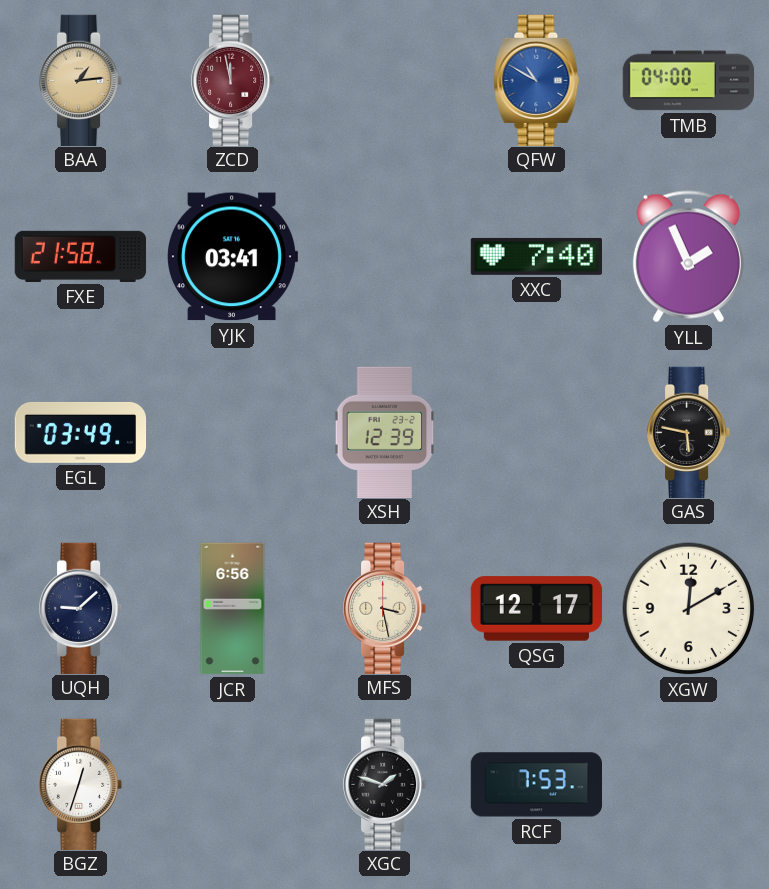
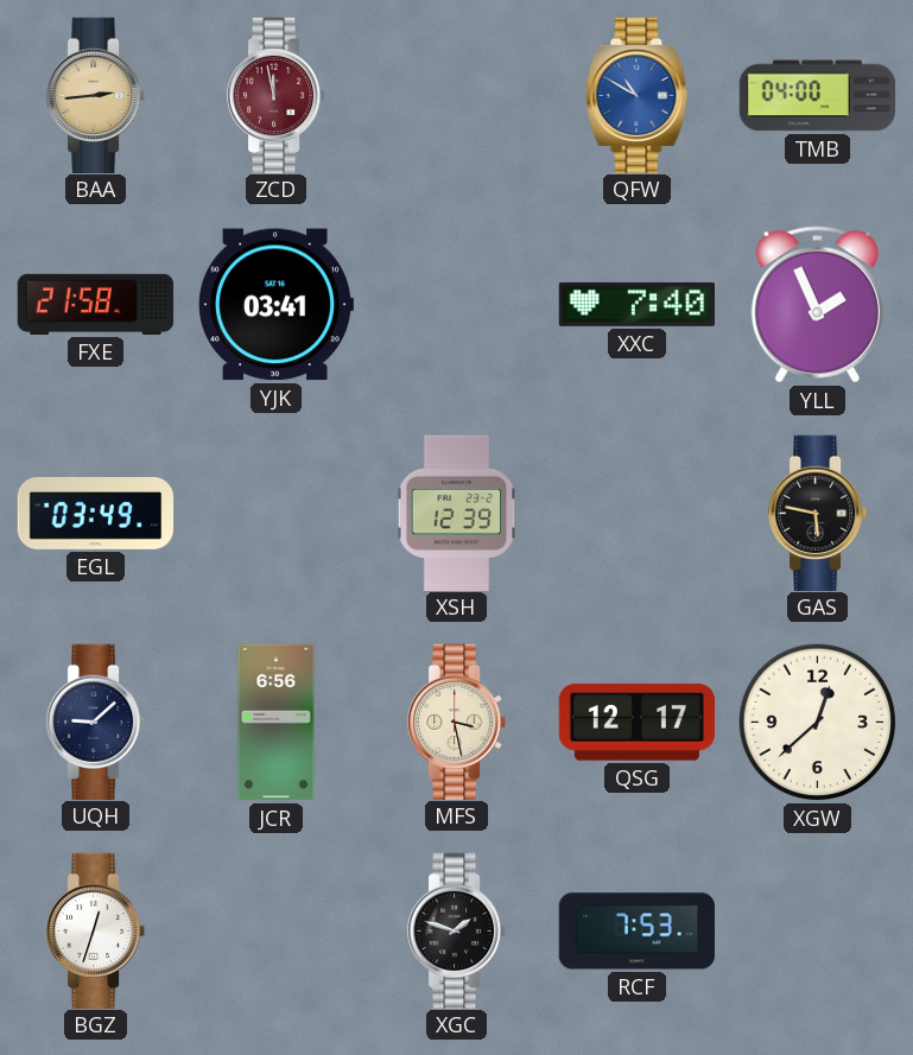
BAA: 1:14 -> 2:44 (97, 95)
XGW: 12:10 -> 12:38 (818, 723)
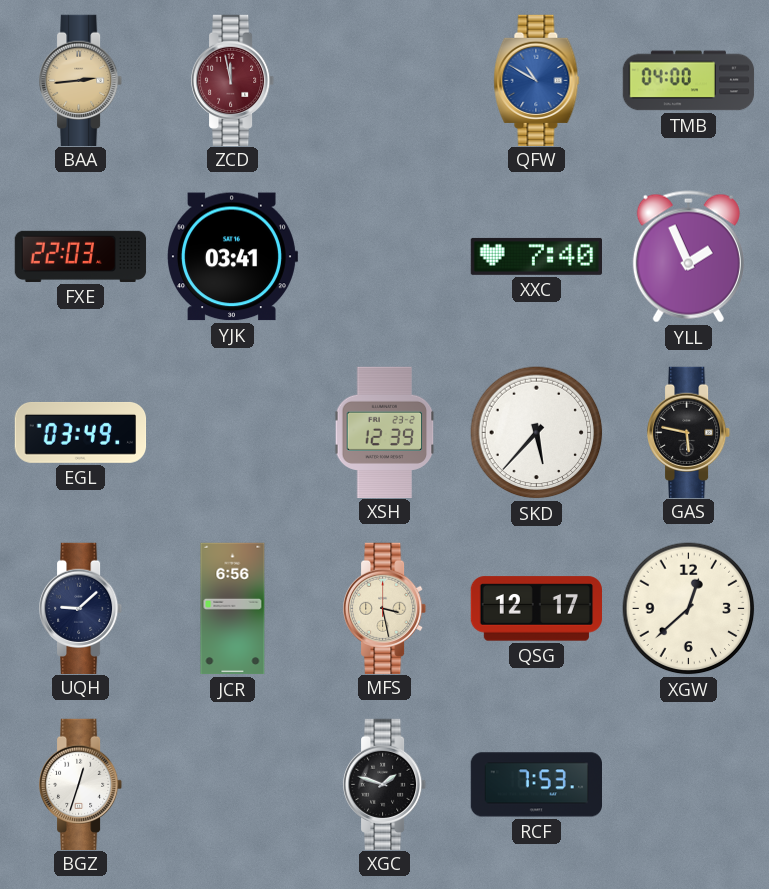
FXE: 21:58 -> 22:03 (81, 256)
SKD: none -> 5:37 (537, 433)
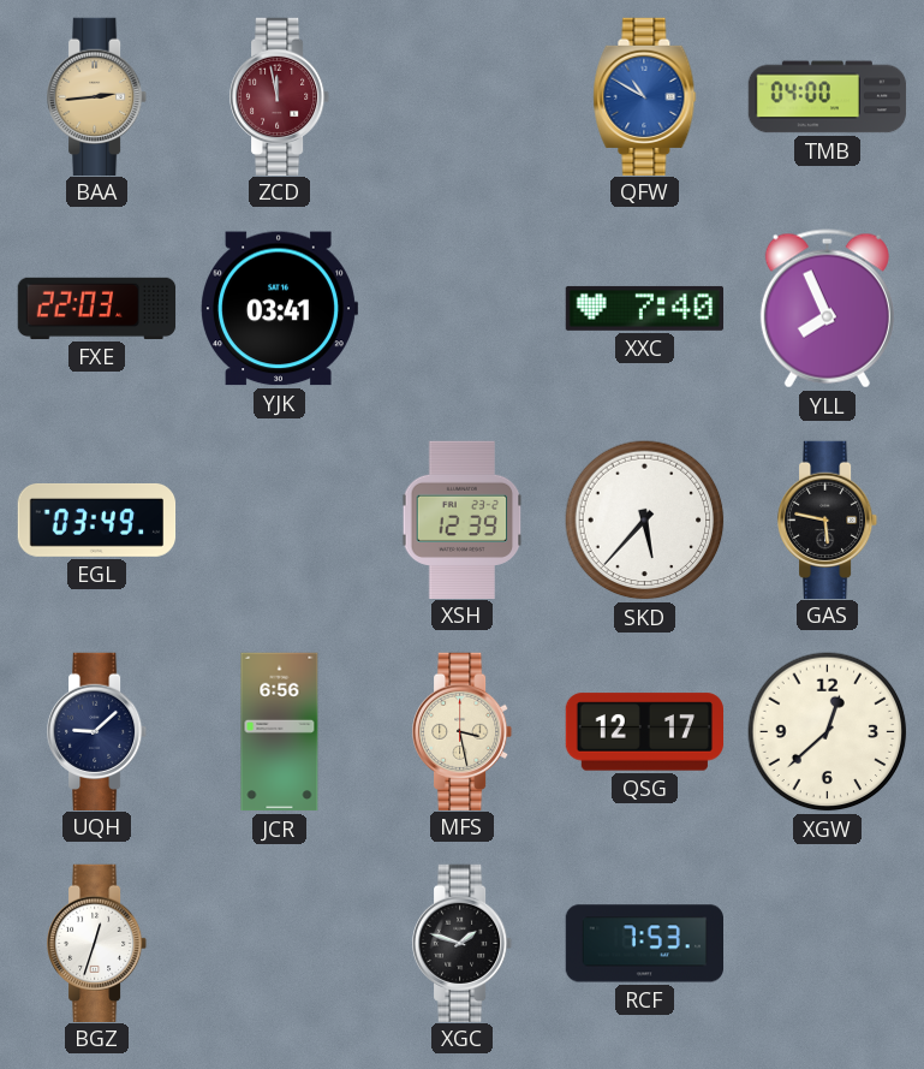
YLL: 1:56 -> 7:56 (827, 309)
